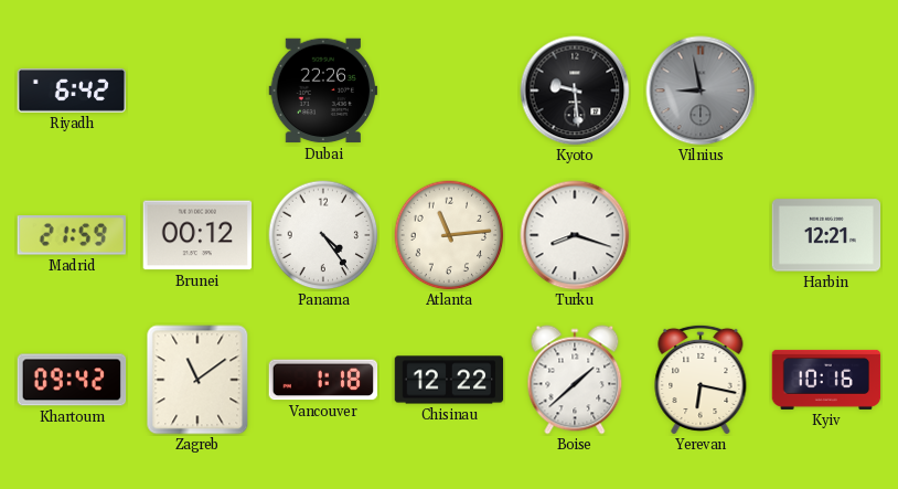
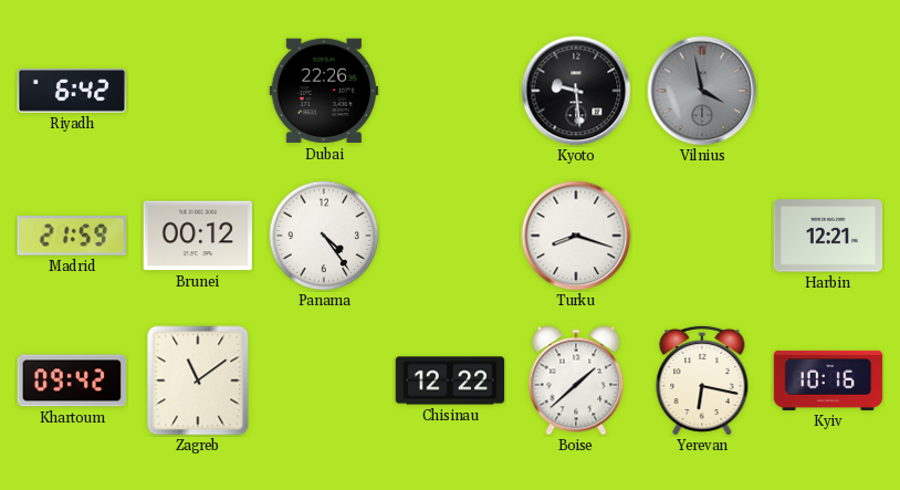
Vilnius: 8:58 -> 3:58 (702, 91)
Atlanta: 11:14 -> none (449, 235)
Vancouver: 1:18 -> none (323, 380)
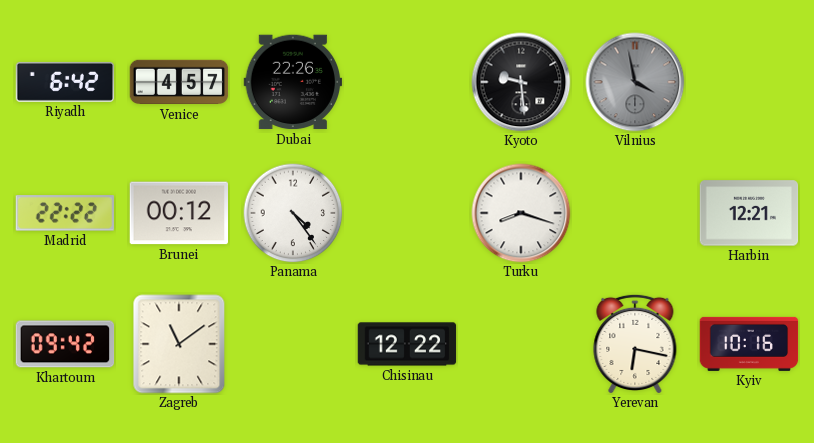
Venice: none -> 4:57 (179, 82)
Madrid: 21:59 -> 22:22 (64, 213)
Boise: 1:38 -> none (576, 380)
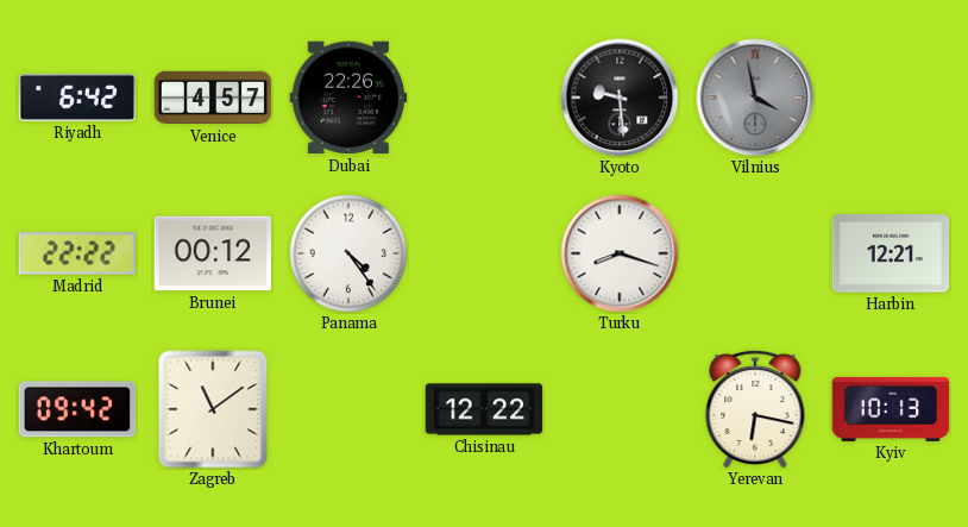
Kyiv: 10:16 -> 10:13 (891, 409)
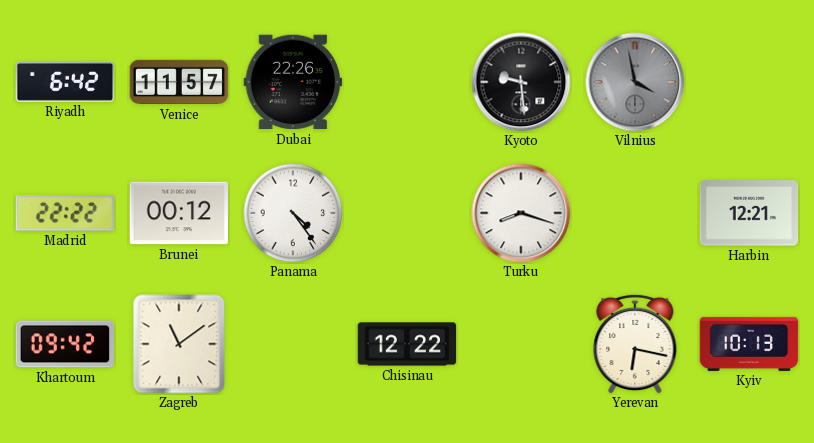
Venice: 4:57 -> 11:57 (179, 82)
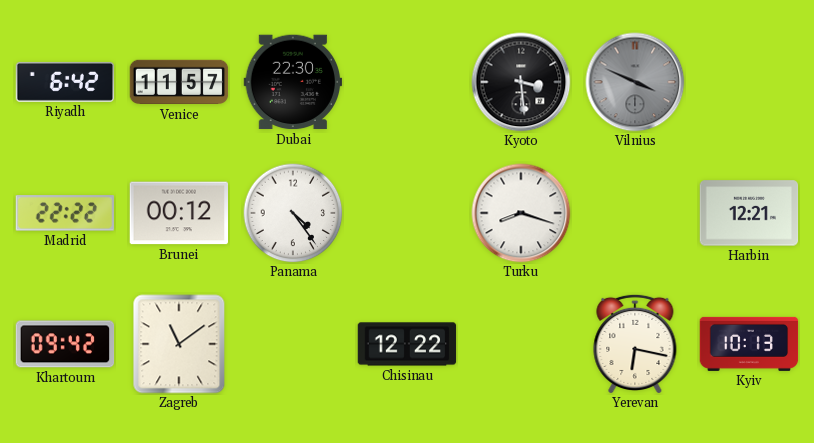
Dubai: 22:26 -> 22:30 (293, 82)
Kyoto: 9:29 -> 3:29 (521, 82)
Vilnius: 3:58 -> 3:49 (635, 82)
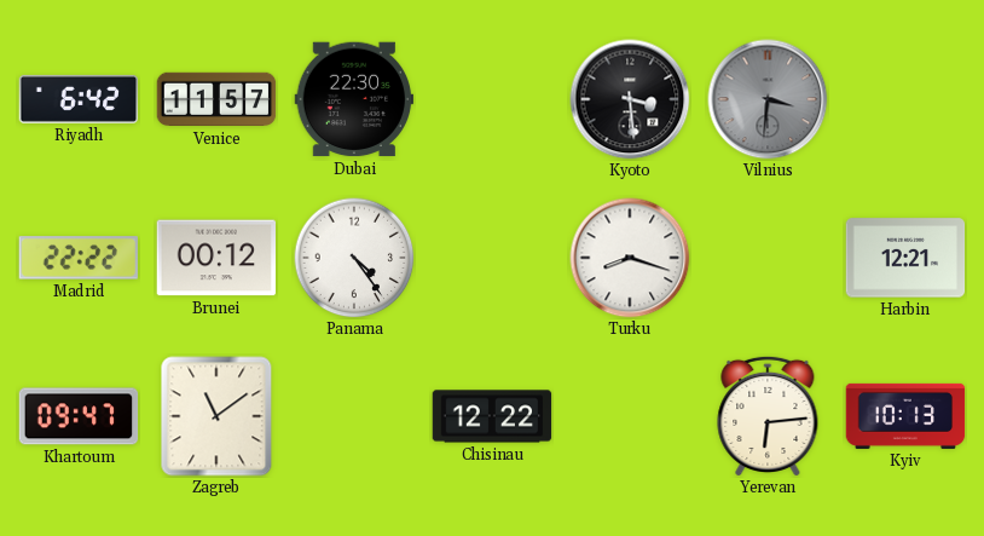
Vilnius: 3:49 -> 3:31 (768, 99)
Khartoum: 09:42 -> 09:47 (79, 416)
Yerevan: 6:17 -> 6:14 (768, 415)
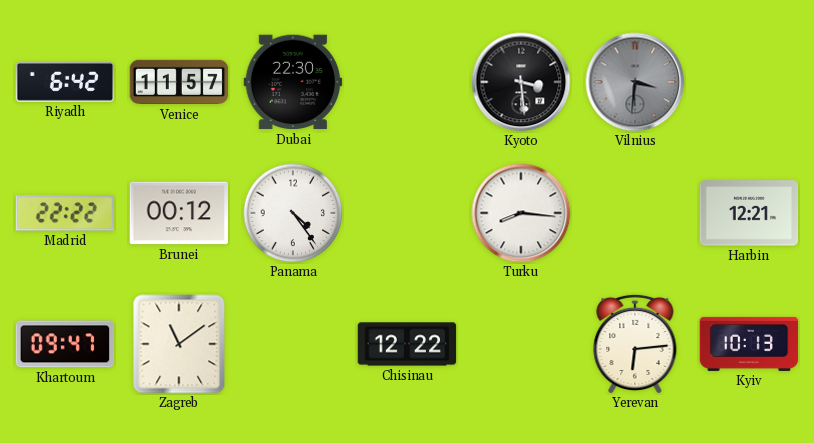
Turku: 8:18 -> 8:16 (521, 213)
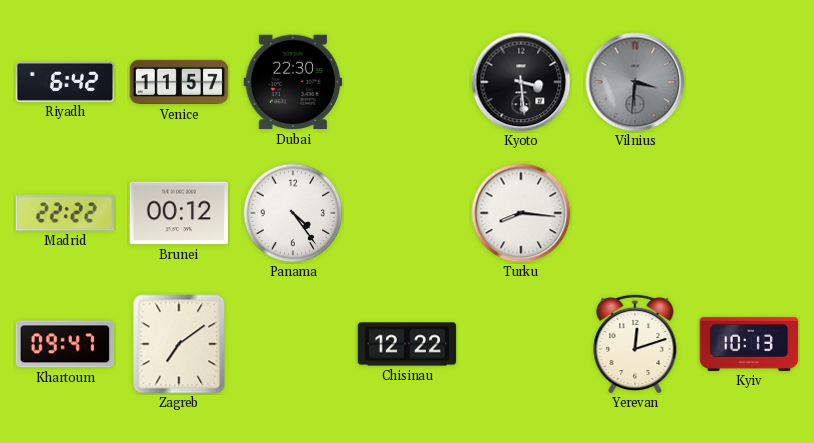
Harbin: 12:21 -> none (749, 213)
Zagreb: 11:09 -> 7:09 (179, 344)
Yerevan: 6:14 -> 12:12 (635, 343)
